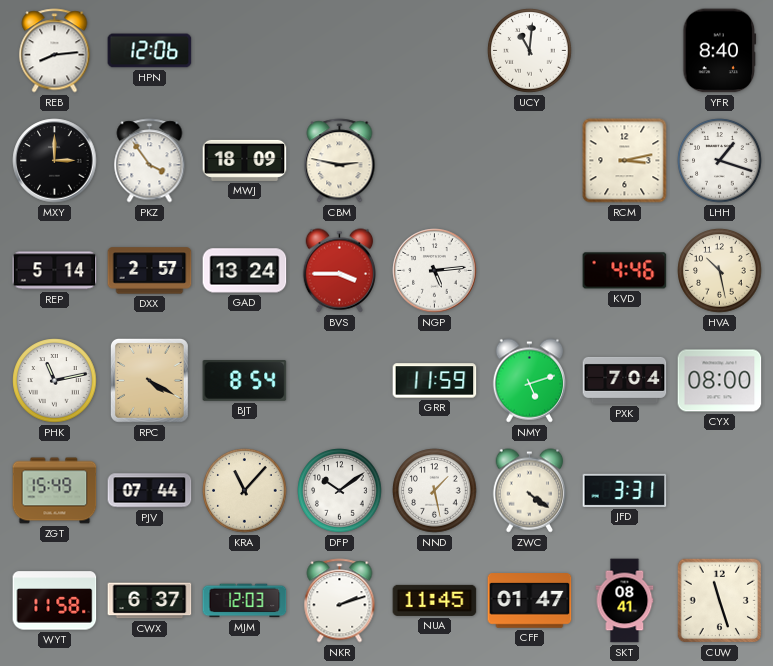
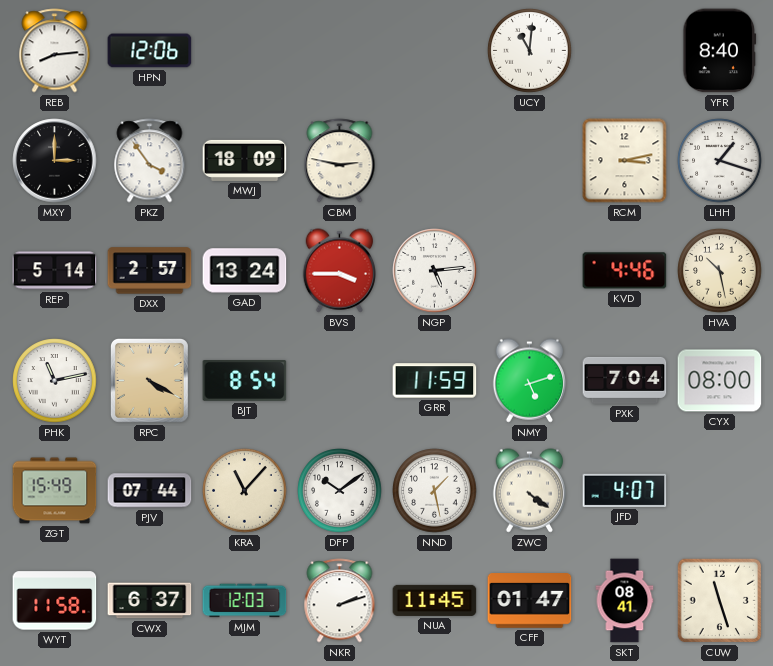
JFD: 3:31 -> 4:07 (625, 490)
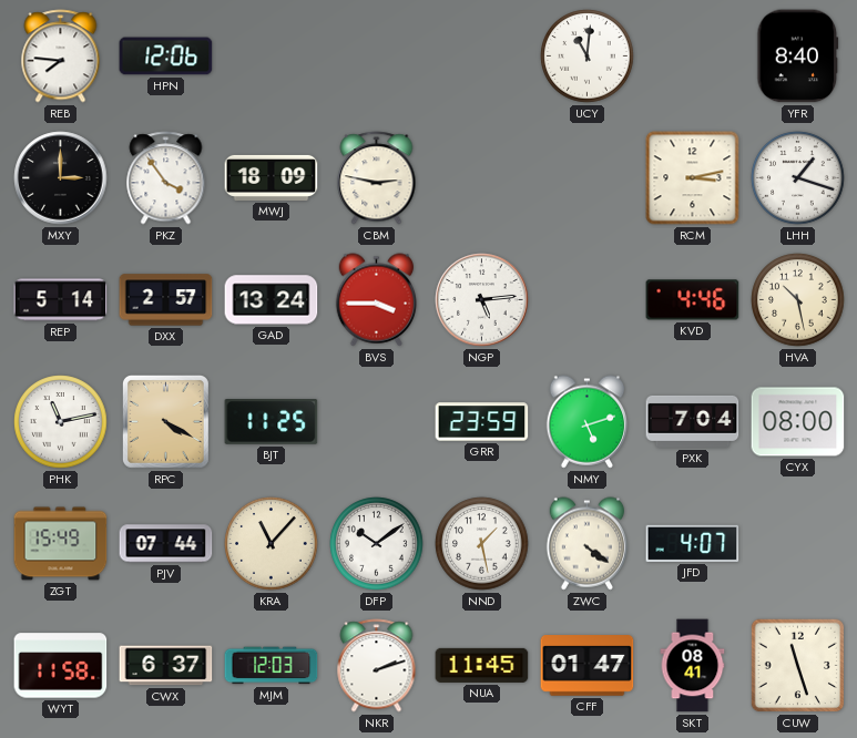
REB: 8:14 -> 7:46 (61, 57)
BJT: 8:54 -> 11:25 (272, 422)
GRR: 11:59 -> 23:59 (482, 422)
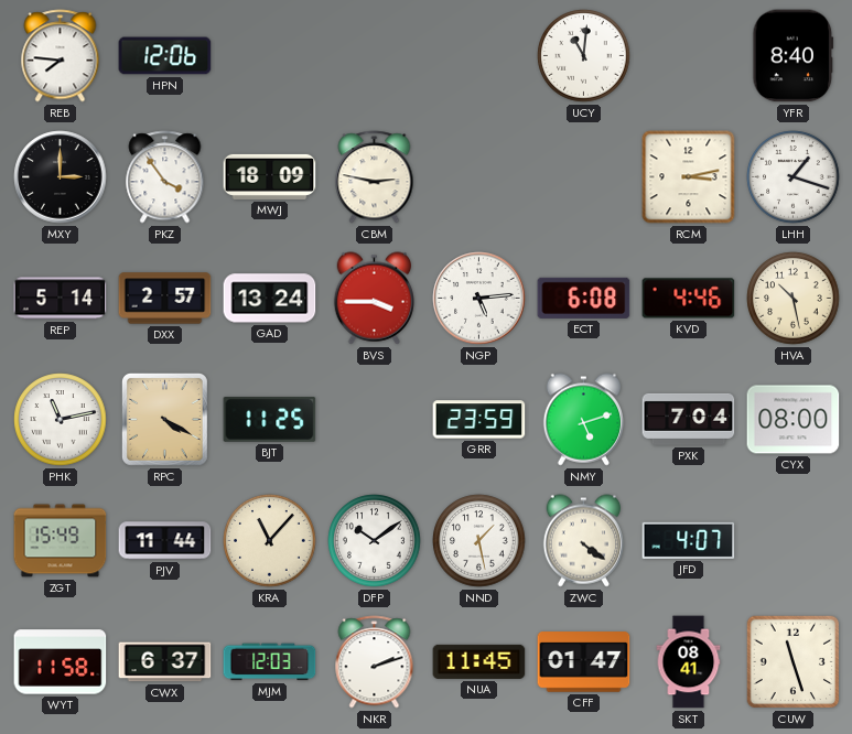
ECT: none -> 6:08 (584, 298)
PJV: 07:44 -> 11:44 (165, 541)
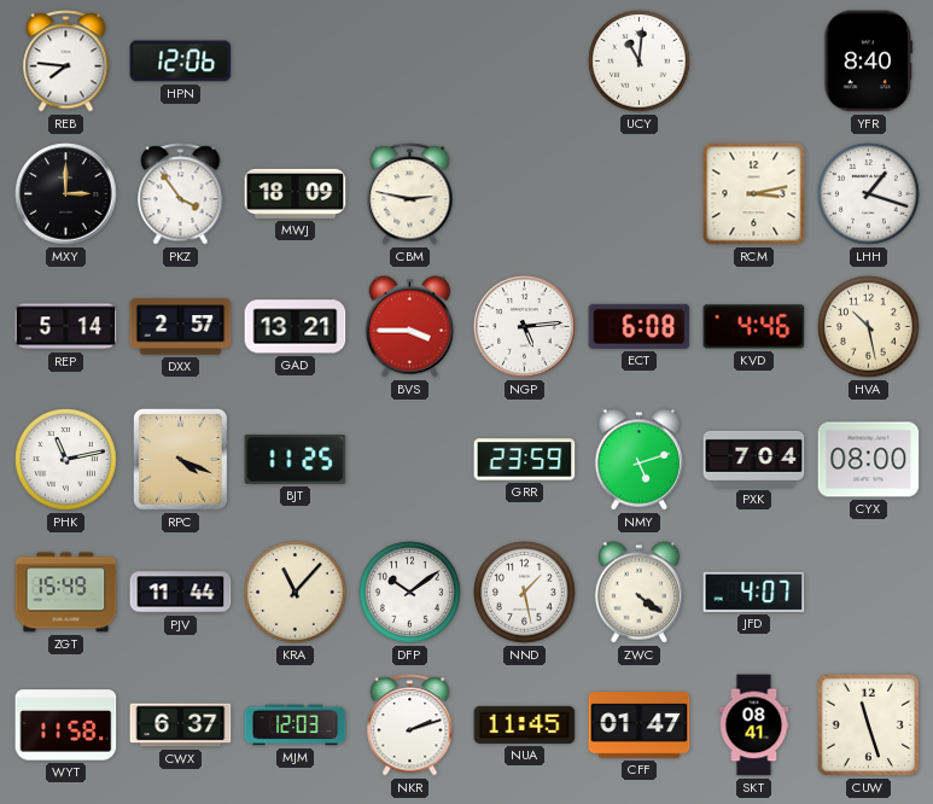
GAD: 13:24 -> 13:21 (296, 327)
RPC: 4:20 -> 4:19 (180, 459)
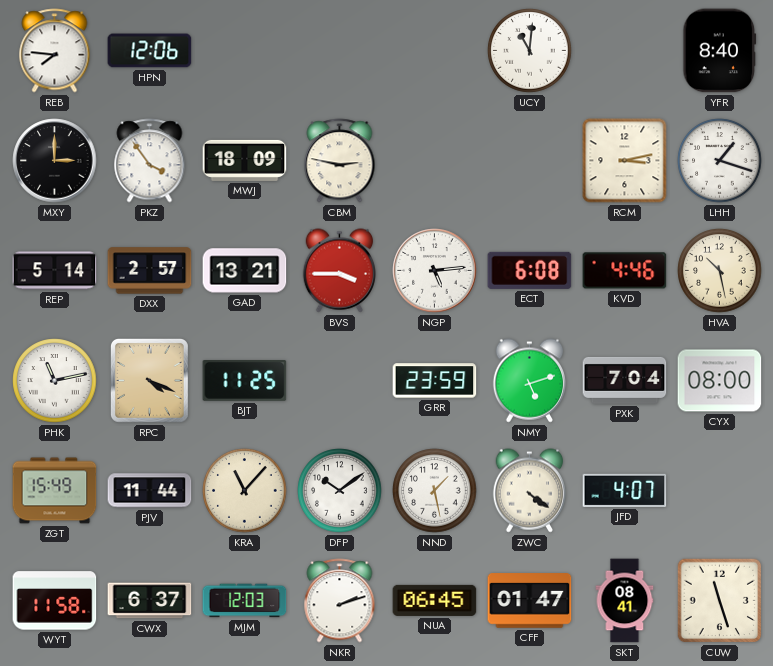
NUA: 11:45 -> 06:45 (435, 600)
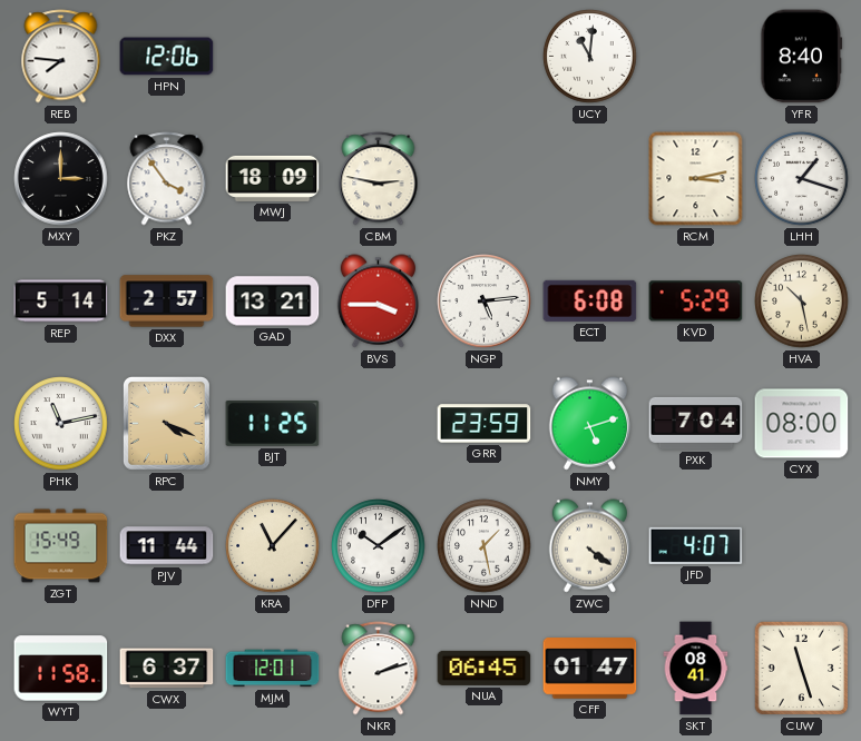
KVD: 4:46 -> 5:29 (696, 302)
MJM: 12:03 -> 12:01 (273, 669)
